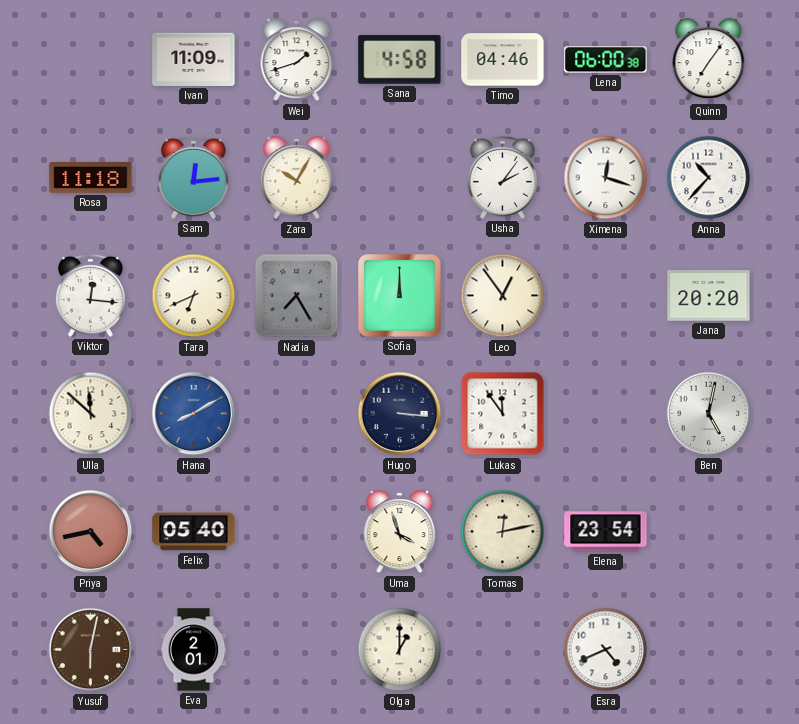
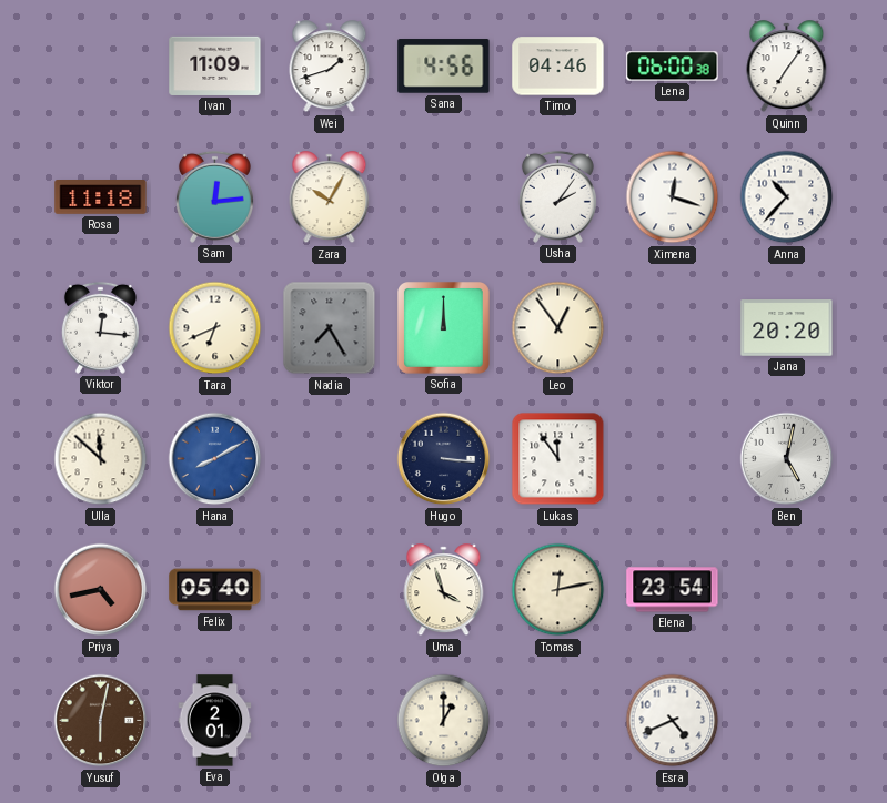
Sana: 4:58 -> 4:56 (444, 67)
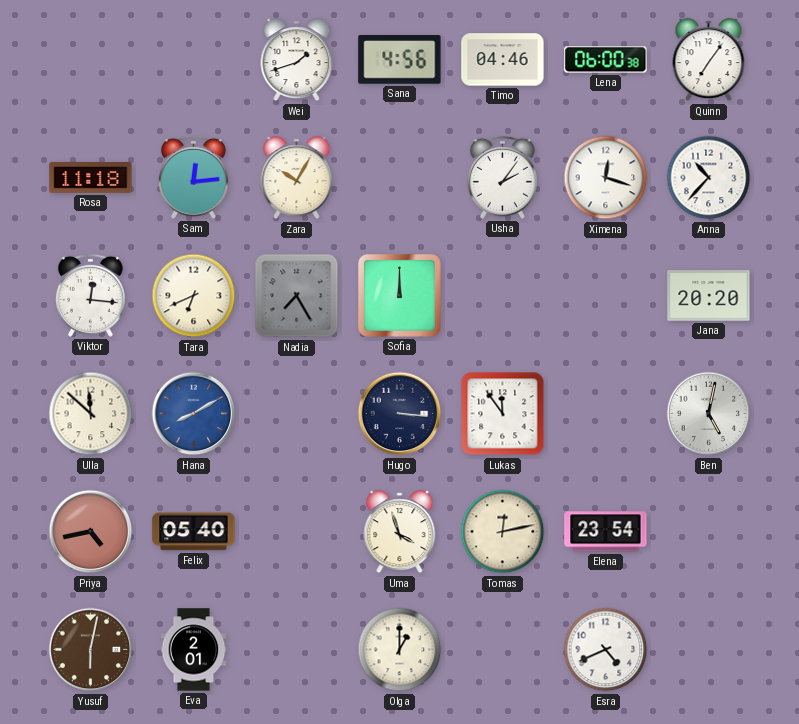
Ivan: 11:09 -> none (215, 65)
Leo: 12:54 -> none (558, 328)
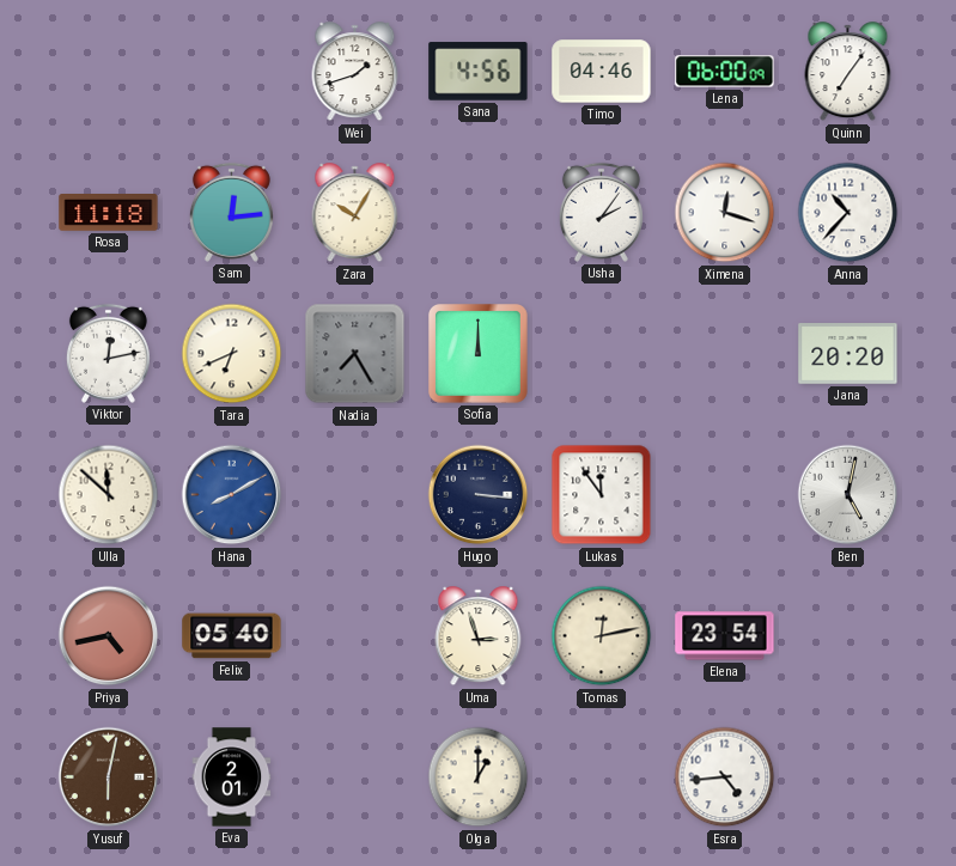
Lena: 06:00:38 -> 06:00:09 (725, 72)
Viktor: 12:16 -> 12:13 (108, 353)
Uma: 3:57 -> 2:57 (479, 636)
Esra: 4:41 -> 4:44 (725, 777)
